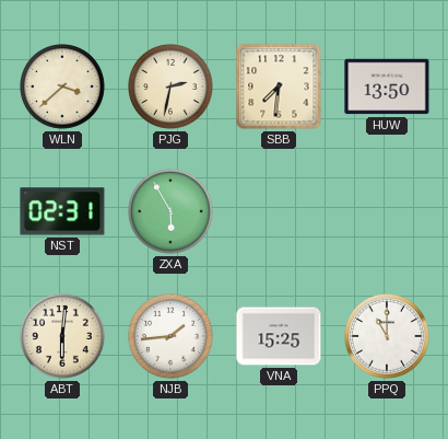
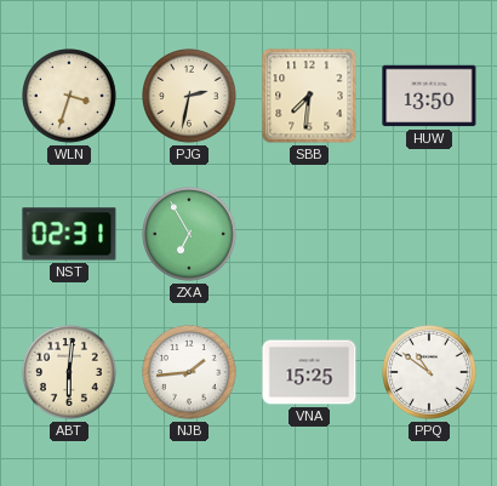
WLN: 3:38 -> 3:33 (70, 97)
ZXA: 5:55 -> 6:55 (190, 235)
PPQ: 11:00 -> 10:51 (430, 373)
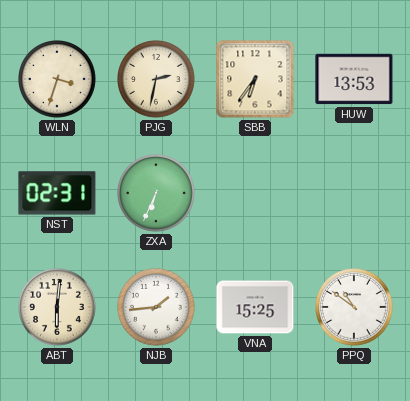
SBB: 7:31 -> 6:36 (255, 79)
HUW: 13:50 -> 13:53 (354, 79)
ZXA: 6:55 -> 6:34 (157, 194)
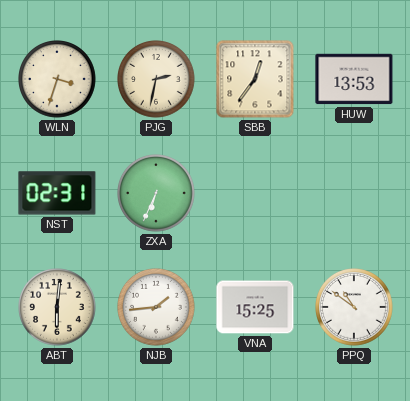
SBB: 6:36 -> 12:36 (255, 79)
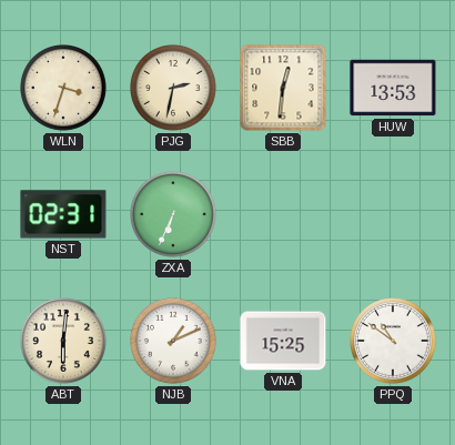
SBB: 12:36 -> 12:31 (283, 88)
NJB: 1:44 -> 1:11 (174, 342)
